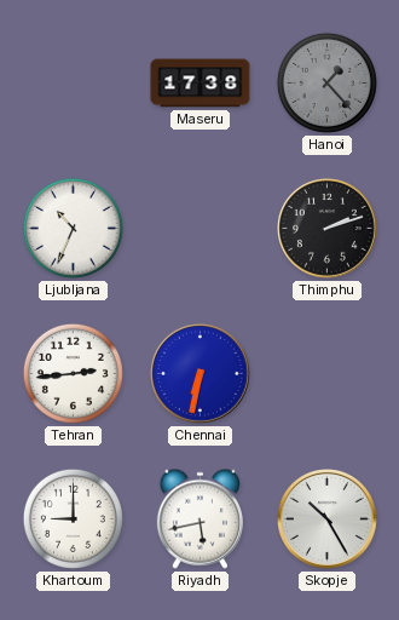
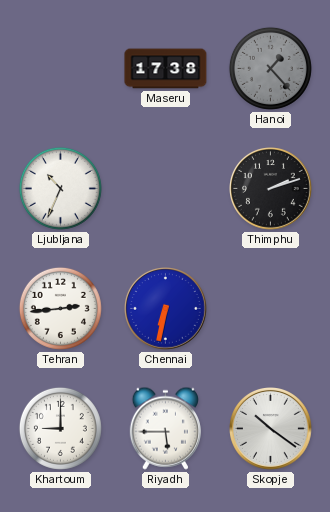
Riyadh: 5:43 -> 5:45 (165, 428)
Skopje: 10:25 -> 10:21 (271, 429)
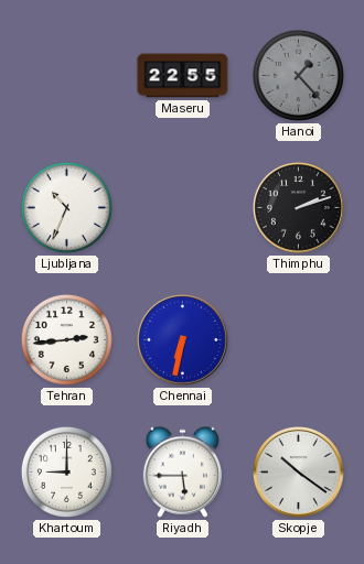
Maseru: 17:38 -> 22:55 (183, 76)
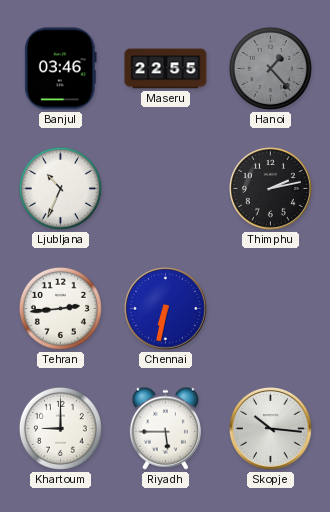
Banjul: none -> 03:46 (60, 69)
Thimphu: 2:12 -> 2:13 (271, 189)
Skopje: 10:21 -> 10:16 (271, 429)
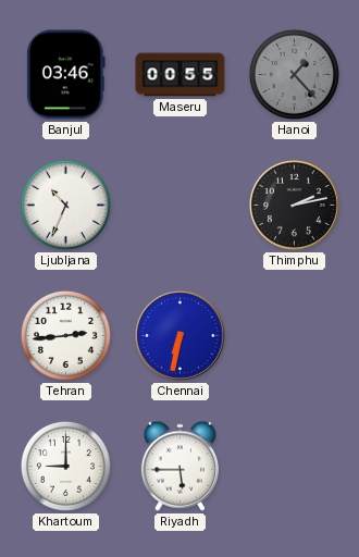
Maseru: 22:55 -> 00:55 (181, 75)
Skopje: 10:16 -> none (271, 429)
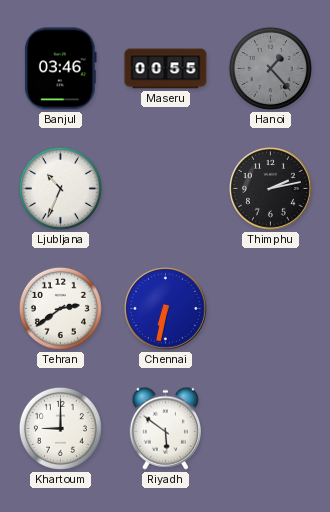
Tehran: 2:44 -> 2:39 (60, 308)
Riyadh: 5:45 -> 5:51 (165, 428)
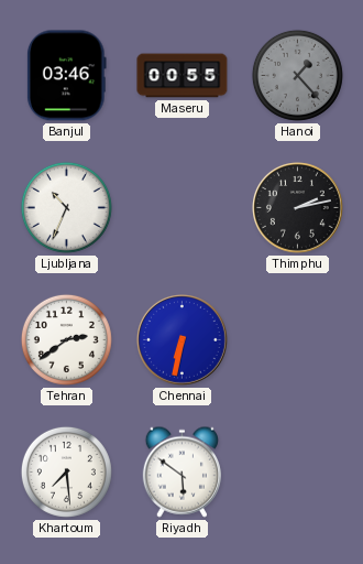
Khartoum: 9:00 -> 7:29 (66, 471)
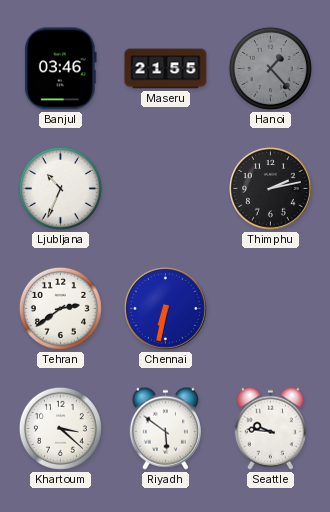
Maseru: 00:55 -> 21:55 (166, 69)
Khartoum: 7:29 -> 3:22 (60, 428)
Seattle: none -> 9:46 (270, 428)
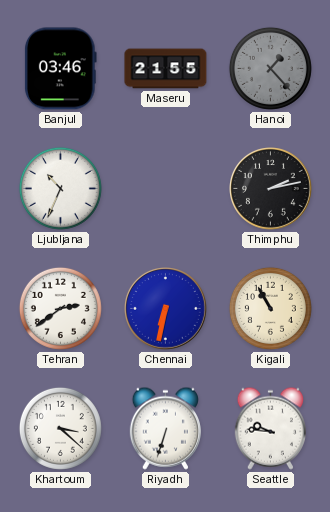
Kigali: none -> 10:55 (270, 308)
Riyadh: 5:51 -> 6:33 (165, 428)
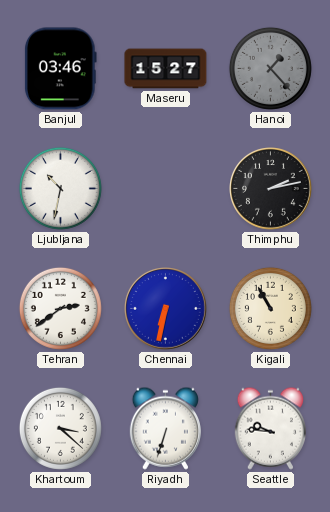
Maseru: 21:55 -> 15:27 (166, 69)
Ljubljana: 10:34 -> 10:32 (60, 188)
